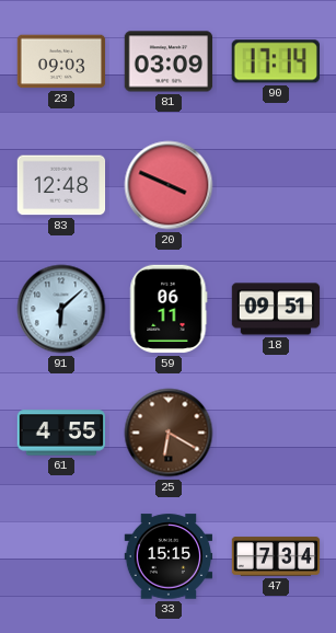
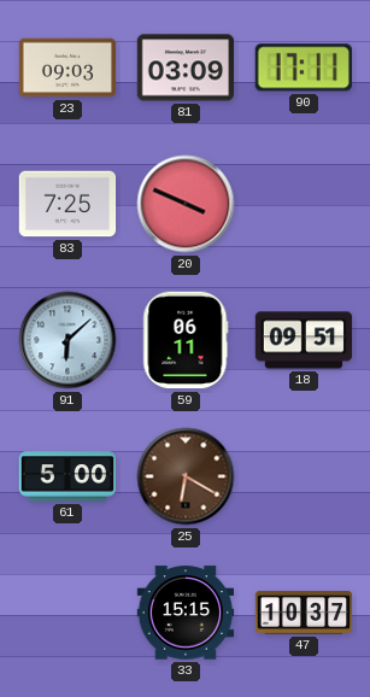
90: 17:14 -> 17:11 (304, 68)
83: 12:48 -> 7:25 (67, 204)
61: 4:55 -> 5:00 (67, 476)
47: 7:34 -> 10:37 (304, 613)
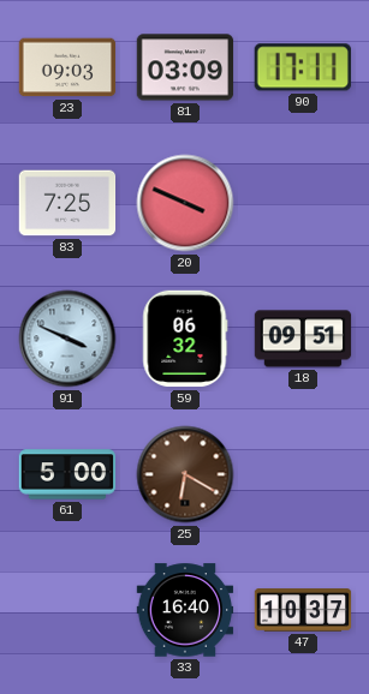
91: 6:08 -> 3:49 (67, 339)
59: 06:11 -> 06:32 (185, 339)
33: 15:15 -> 16:40 (185, 610)
